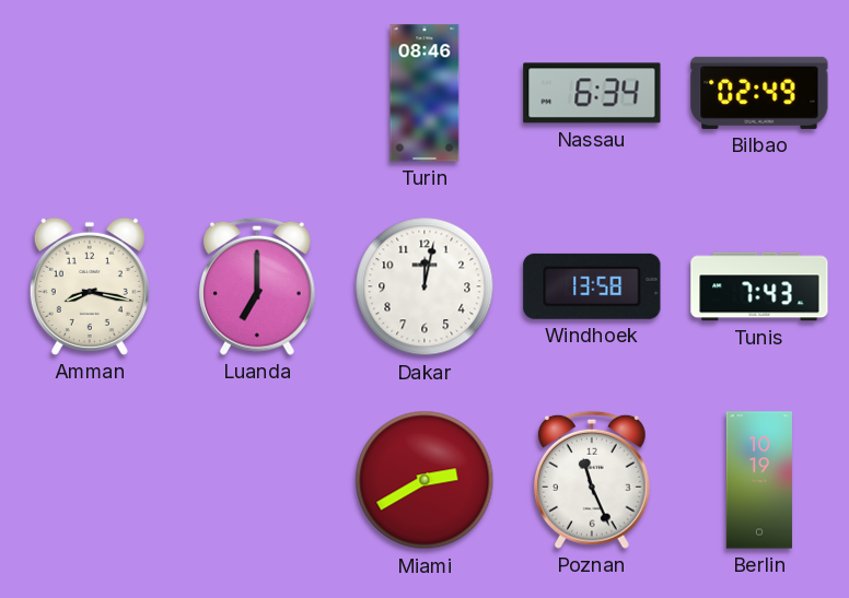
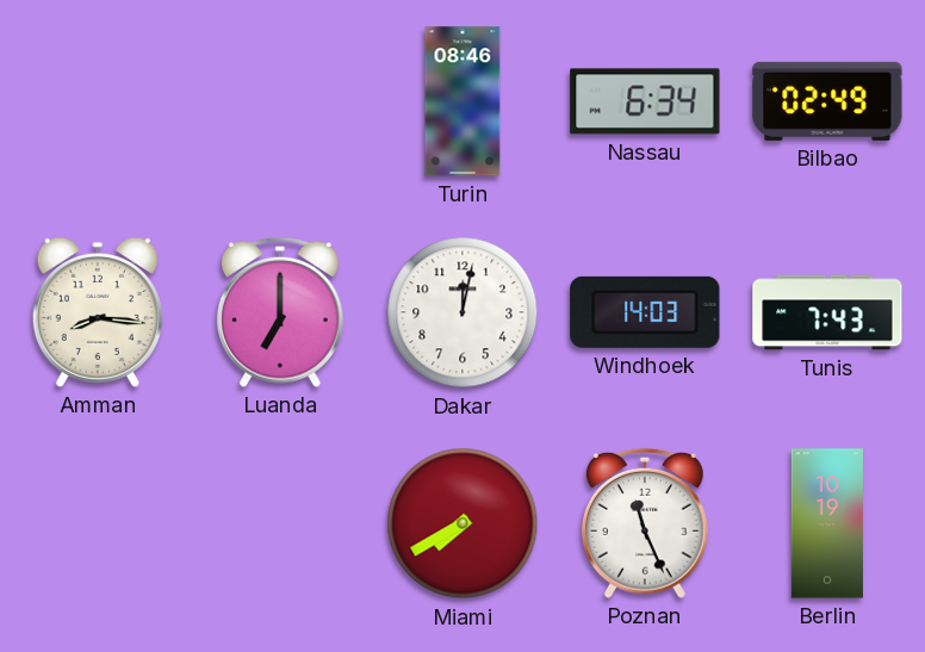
Amman: 8:17 -> 8:16 (98, 312)
Windhoek: 13:58 -> 14:03 (645, 312)
Miami: 2:40 -> 7:40 (462, 523)
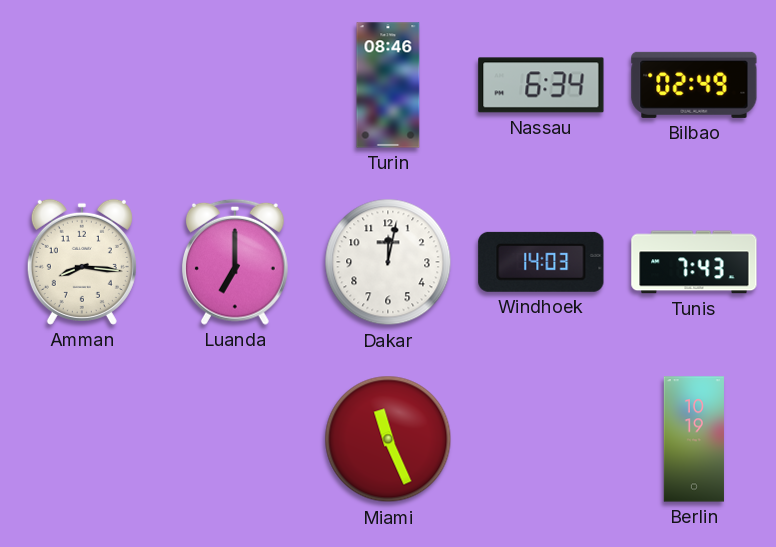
Miami: 7:40 -> 11:26 (388, 439)
Poznan: 11:26 -> none (645, 523)
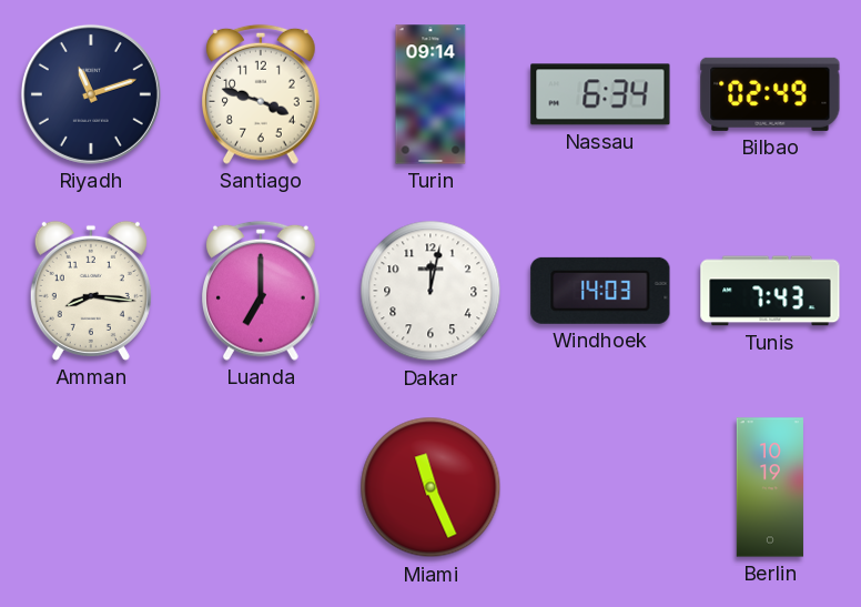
Riyadh: none -> 11:12 (91, 94)
Santiago: none -> 3:48 (261, 94)
Turin: 08:46 -> 09:14 (430, 94)
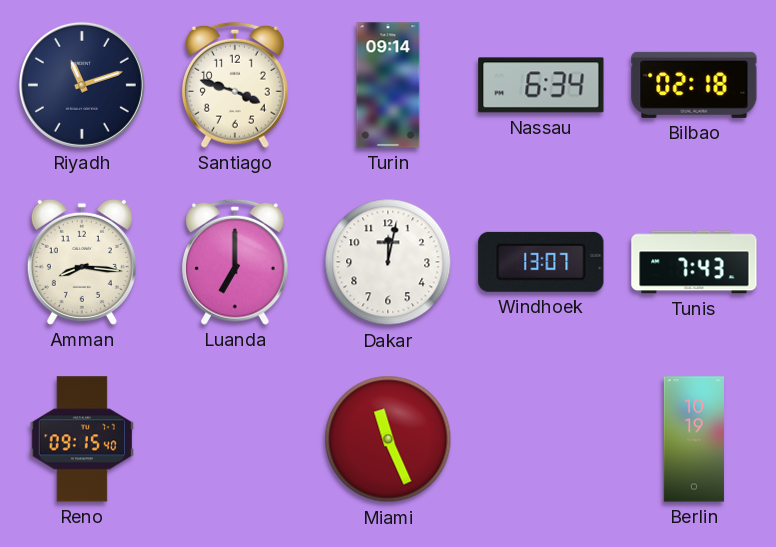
Bilbao: 02:49 -> 02:18 (694, 85)
Windhoek: 14:03 -> 13:07 (541, 262)
Reno: none -> 09:15 (81, 439)
